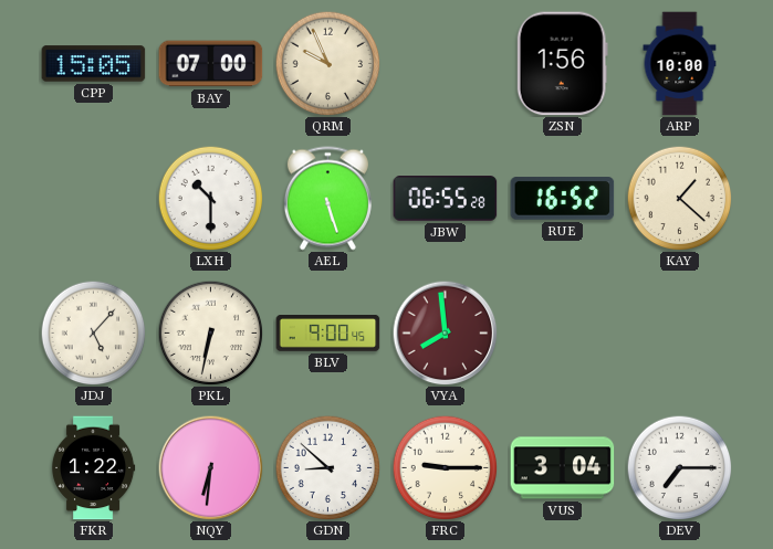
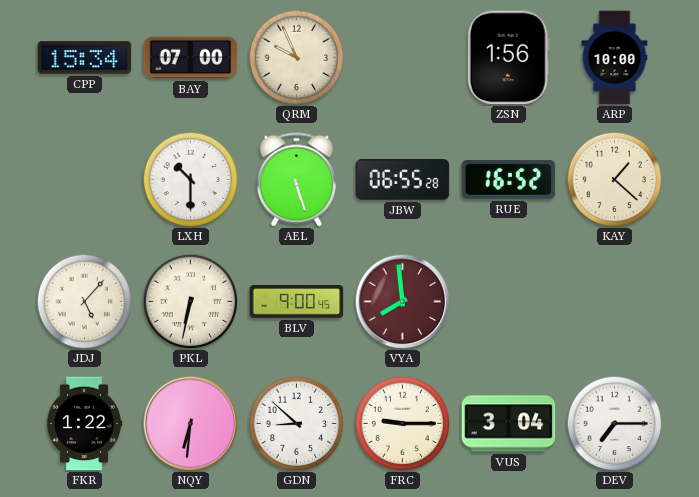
CPP: 15:05 -> 15:34 (85, 58)
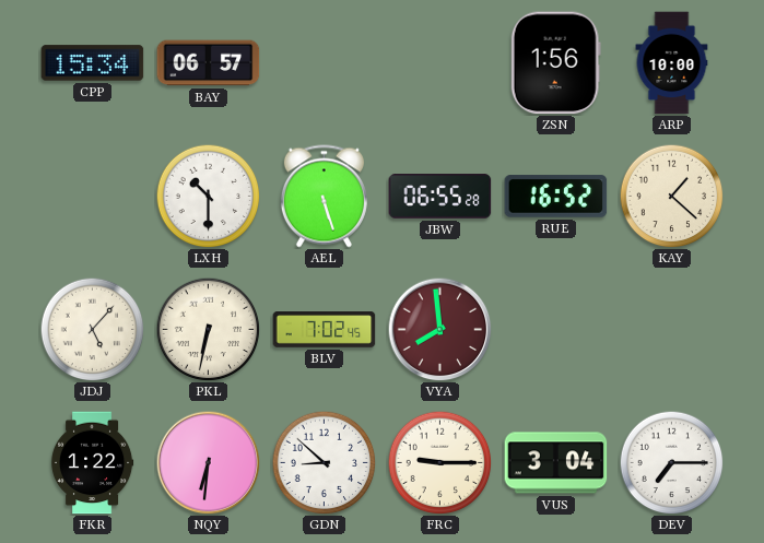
BAY: 07:00 -> 06:57 (209, 63)
QRM: 9:56 -> none (296, 57)
BLV: 9:00 -> 7:02 (325, 330)
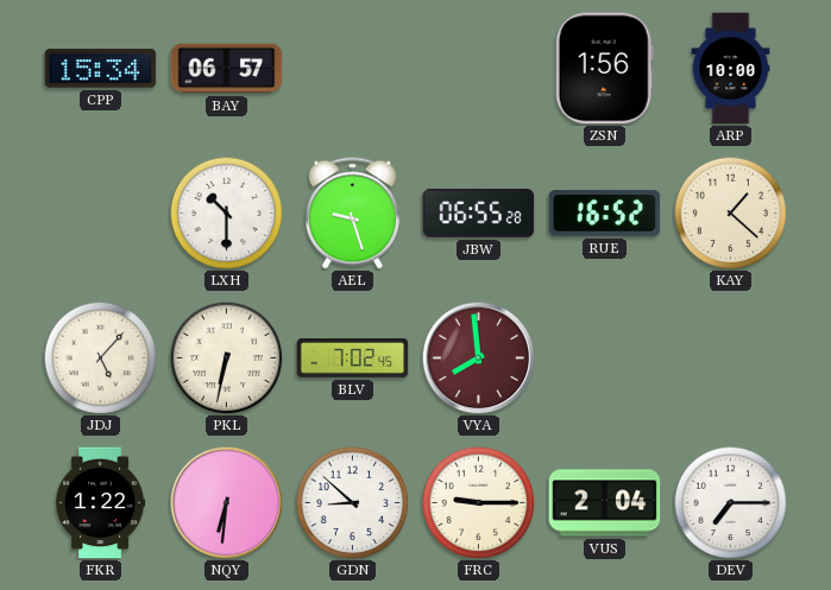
AEL: 5:27 -> 9:27 (352, 214)
VUS: 3:04 -> 2:04 (605, 503)
